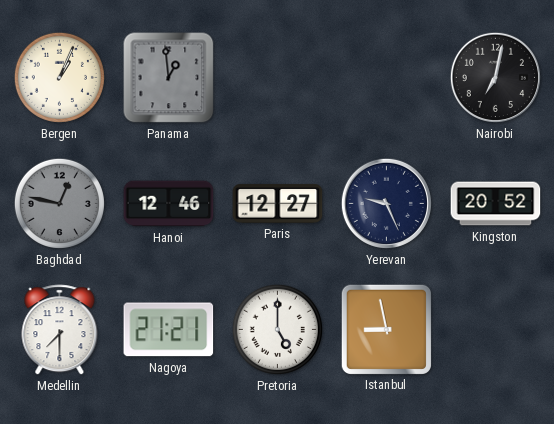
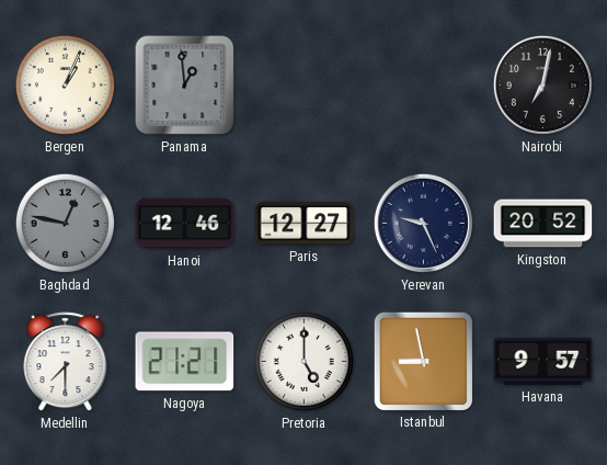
Havana: none -> 9:57 (543, 361)
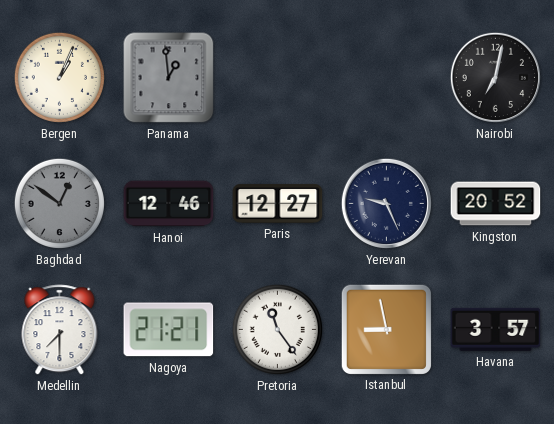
Baghdad: 12:47 -> 12:51 (59, 203)
Pretoria: 5:00 -> 11:24 (277, 329)
Havana: 9:57 -> 3:57 (496, 329)
